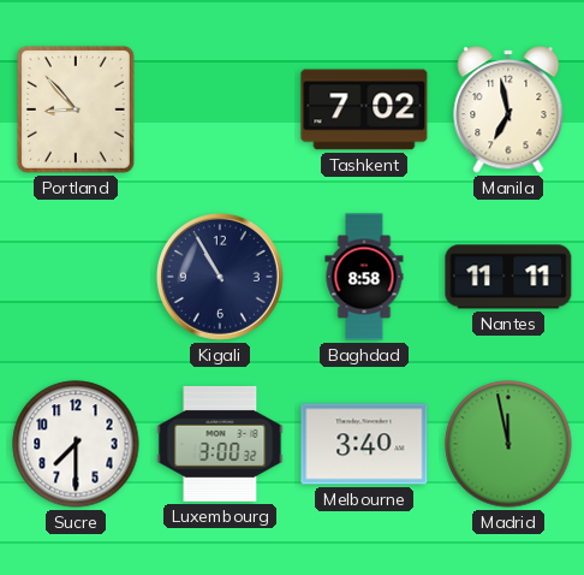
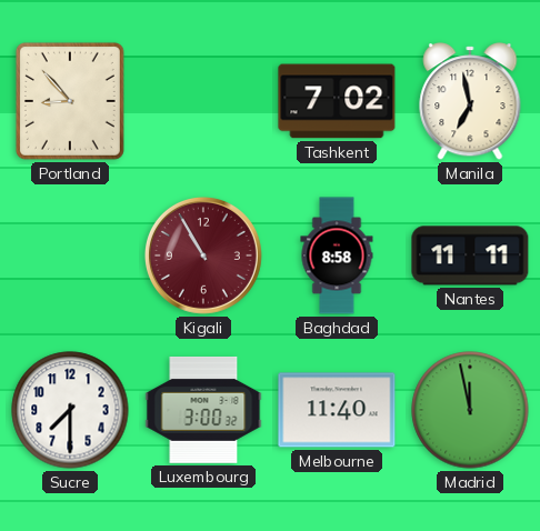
Kigali dial: navy -> burgundy (203, 256)
Melbourne: 3:40 -> 11:40 (337, 410)
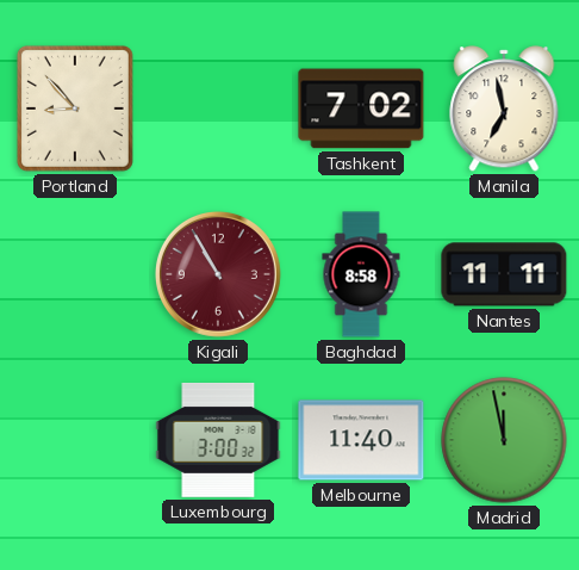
Sucre: 7:30 -> none (70, 410)
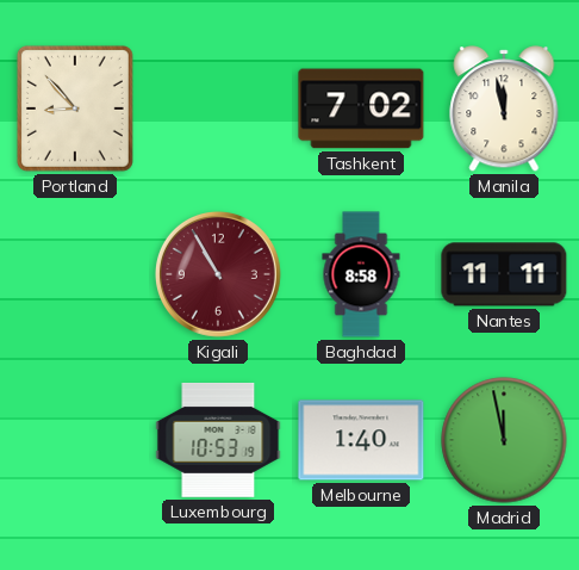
Manila: 6:58 -> 11:58 (504, 109)
Luxembourg: 3:00 -> 10:53 (218, 440)
Melbourne: 11:40 -> 1:40 (361, 440)
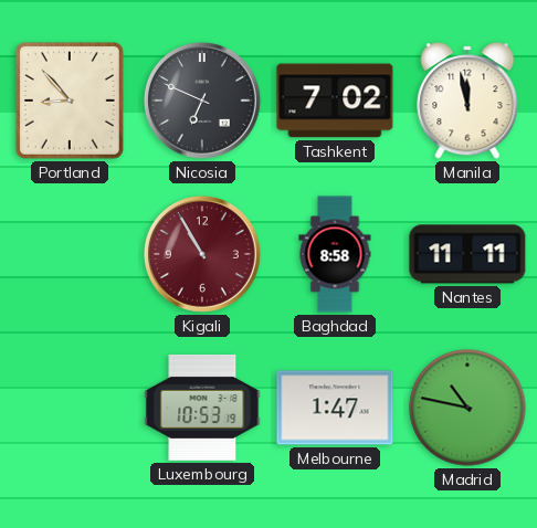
Nicosia: none -> 6:49 (202, 101)
Melbourne: 1:40 -> 1:47 (335, 408)
Madrid: 11:58 -> 10:47 (467, 408)
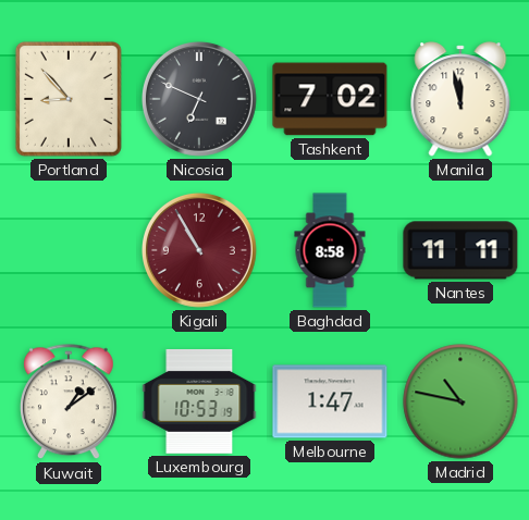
Kuwait: none -> 1:09 (69, 403)
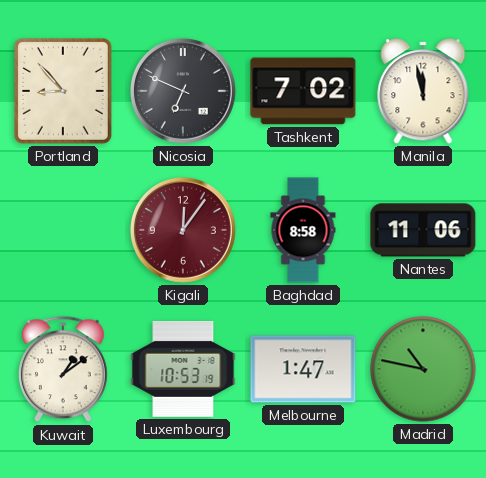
Kigali: 10:55 -> 12:06 (183, 230)
Nantes: 11:11 -> 11:06 (423, 230)
